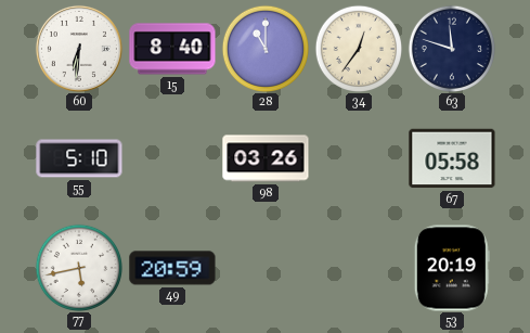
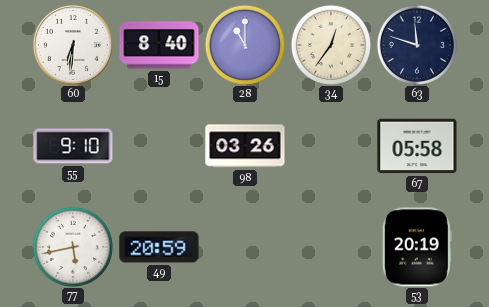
55: 5:10 -> 9:10 (73, 146)
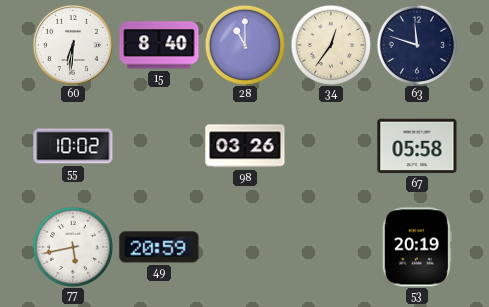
55: 9:10 -> 10:02 (73, 146)
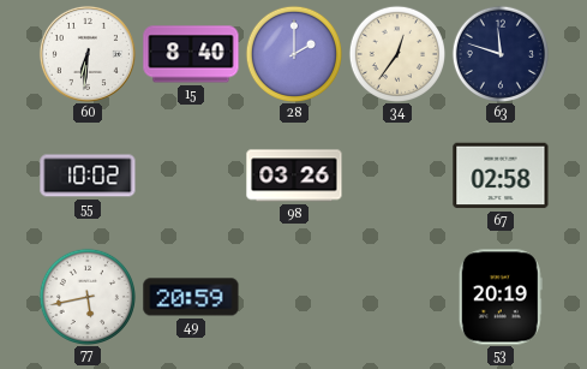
28: 11:00 -> 2:00 (293, 53)
67: 05:58 -> 02:58 (501, 175)
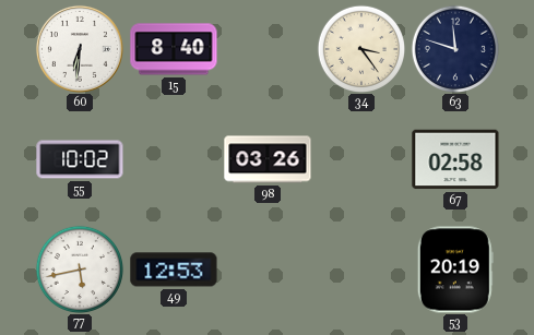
28: 2:00 -> none (293, 53)
34: 12:36 -> 3:24 (360, 48)
49: 20:59 -> 12:53 (174, 270)
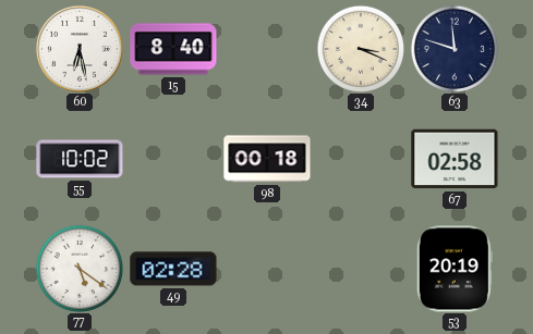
60: 6:31 -> 6:28 (80, 49)
34: 3:24 -> 3:19 (360, 48)
98: 03:26 -> 00:18 (267, 159)
77: 5:43 -> 5:21 (78, 268)
49: 12:53 -> 02:28 (173, 269)
